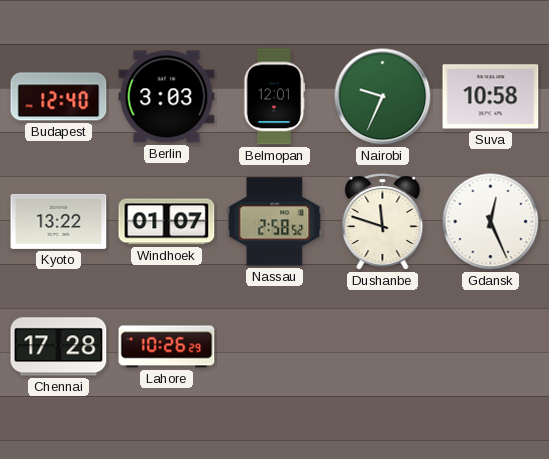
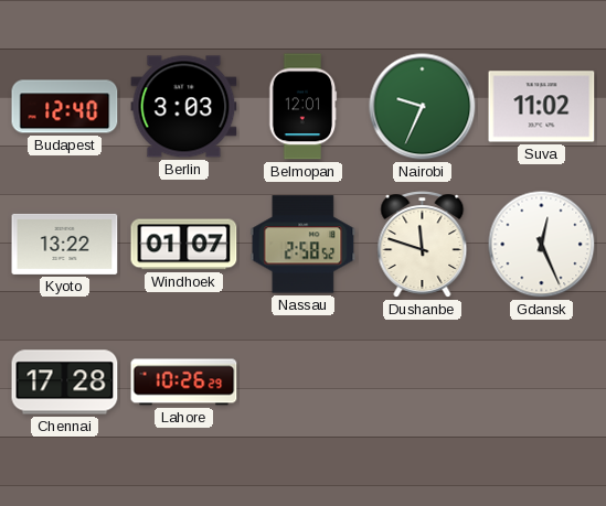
Suva: 10:58 -> 11:02 (542, 107)
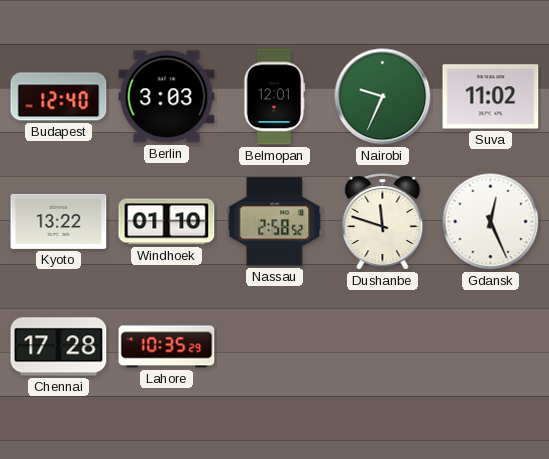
Windhoek: 01:07 -> 01:10 (167, 222)
Lahore: 10:26 -> 10:35 (167, 347)
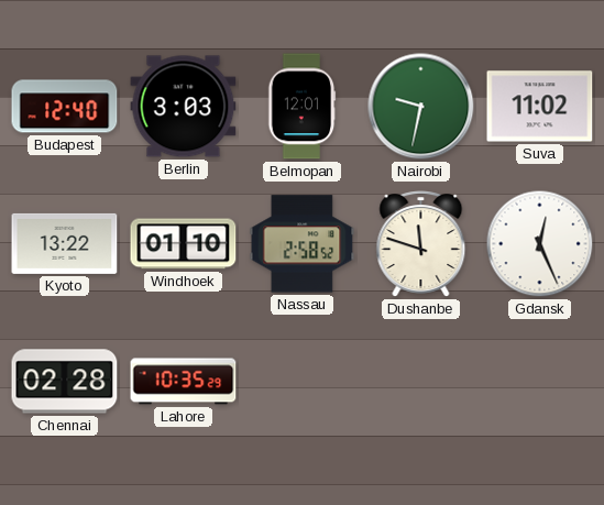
Nairobi: 9:34 -> 9:32 (421, 107)
Chennai: 17:28 -> 02:28 (65, 382)
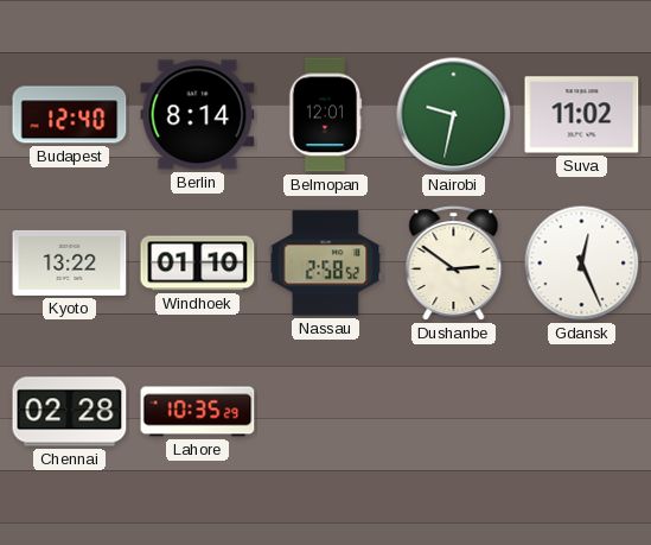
Berlin: 3:03 -> 8:14 (198, 115)
Dushanbe: 11:48 -> 2:51 (454, 264)
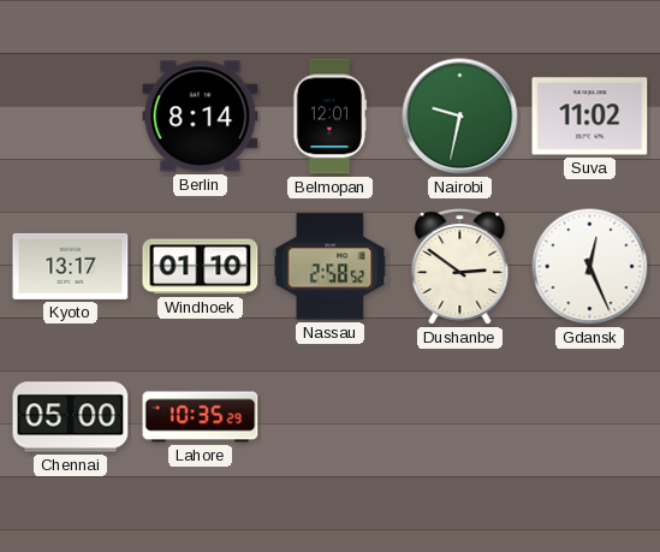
Budapest: 12:40 -> none (70, 115)
Kyoto: 13:22 -> 13:17 (71, 266)
Chennai: 02:28 -> 05:00 (71, 417)
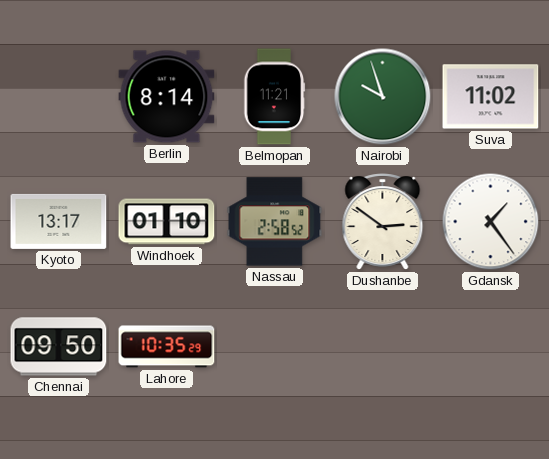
Belmopan: 12:01 -> 11:21 (274, 97)
Nairobi: 9:32 -> 9:57 (383, 97)
Gdansk: 12:26 -> 1:24 (491, 222)
Chennai: 05:00 -> 09:50 (59, 347)
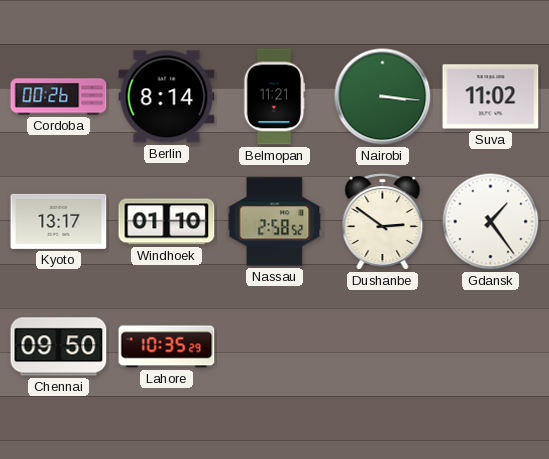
Cordoba: none -> 00:26 (59, 97)
Nairobi: 9:57 -> 3:16 (383, 97)
